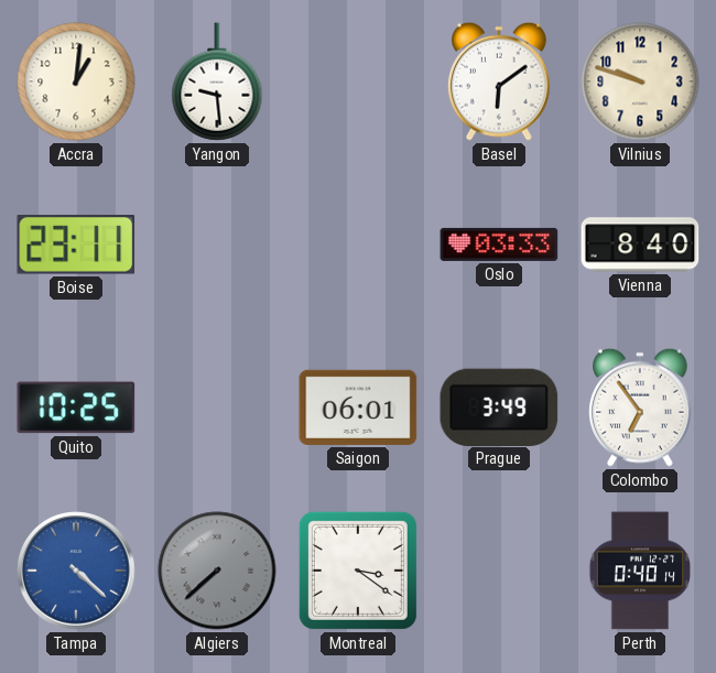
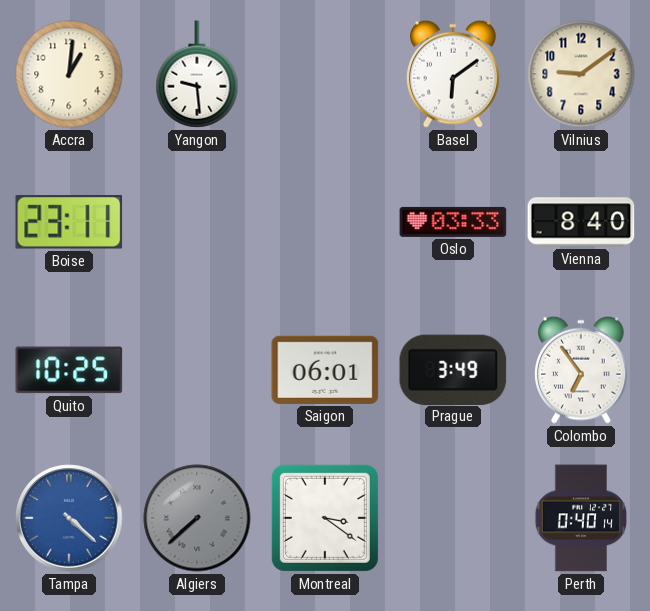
Vilnius: 9:48 -> 9:09 (581, 74)
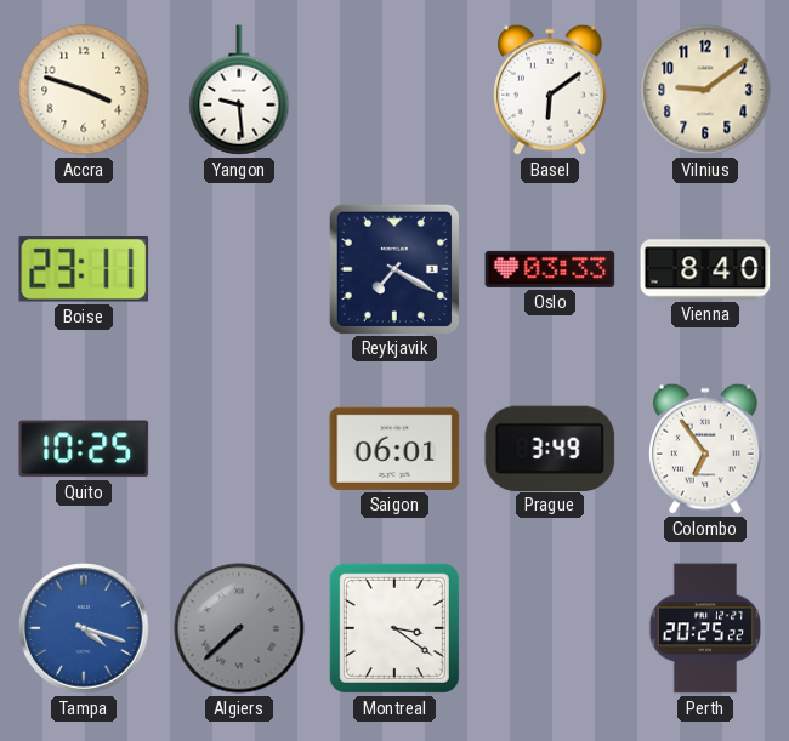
Accra: 1:01 -> 3:48 (84, 90)
Reykjavik: none -> 7:20 (393, 268)
Tampa: 4:22 -> 4:18 (84, 628)
Perth: 0:40 -> 20:25 (704, 628)
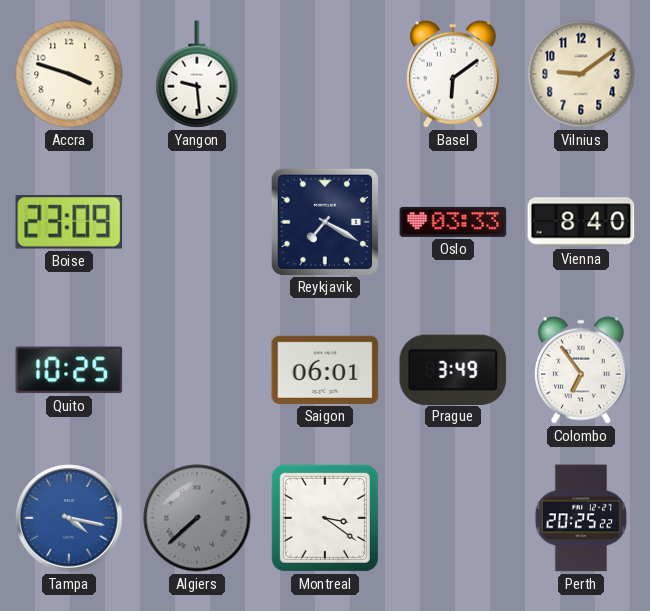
Boise: 23:11 -> 23:09 (69, 222)
Tampa: 4:18 -> 4:17 (69, 518)
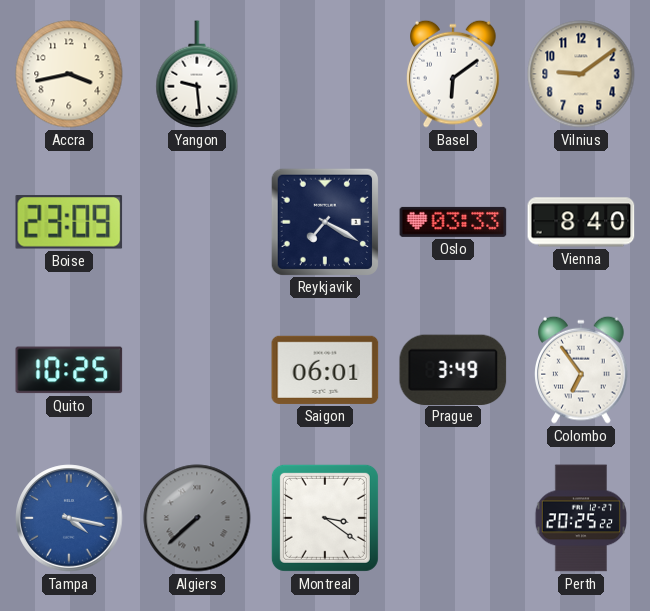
Accra: 3:48 -> 3:43 (69, 74)
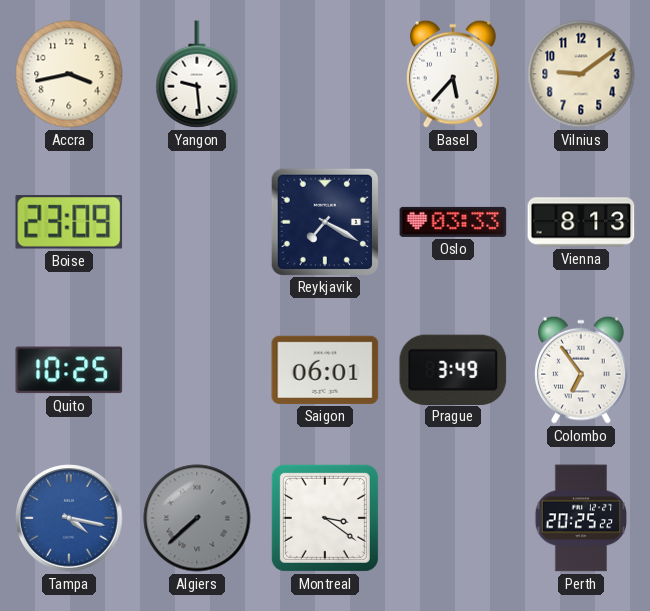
Basel: 6:09 -> 5:37 (454, 74)
Vienna: 8:40 -> 8:13 (581, 222)
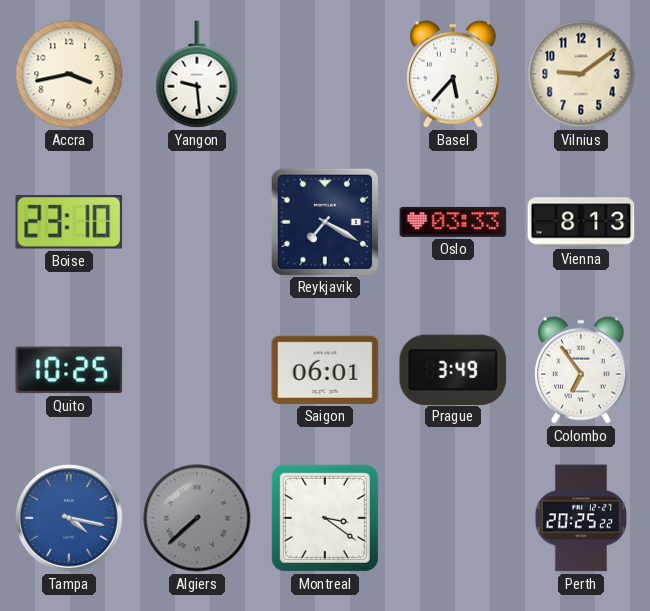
Boise: 23:09 -> 23:10 (69, 222)
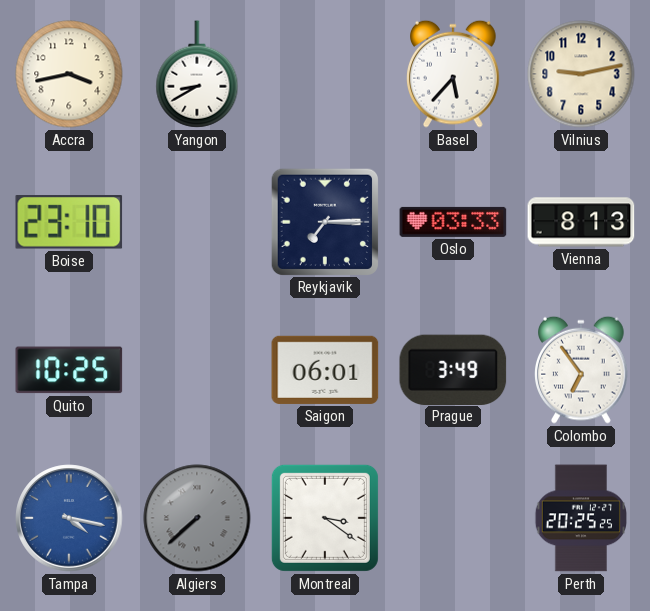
Yangon: 9:29 -> 8:40 (197, 74)
Vilnius: 9:09 -> 9:13 (581, 74)
Reykjavik: 7:20 -> 7:15 (324, 221)
Perth: 20:25:22 -> 20:25:25 (580, 518)
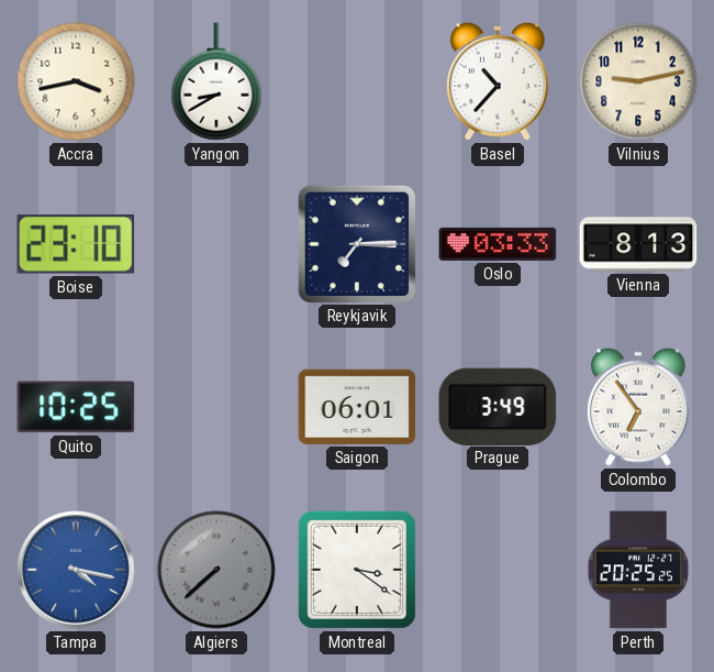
Basel: 5:37 -> 10:37 (499, 81)
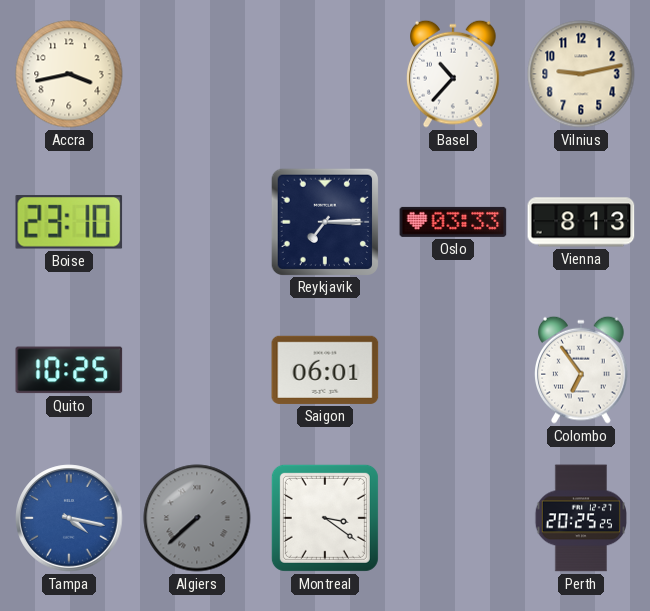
Yangon: 8:40 -> none (216, 81)
Prague: 3:49 -> none (498, 406)
